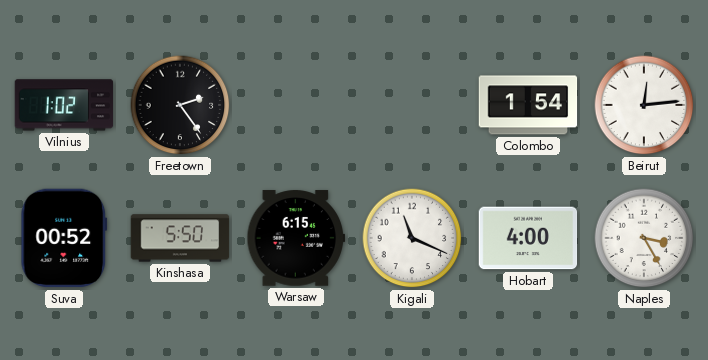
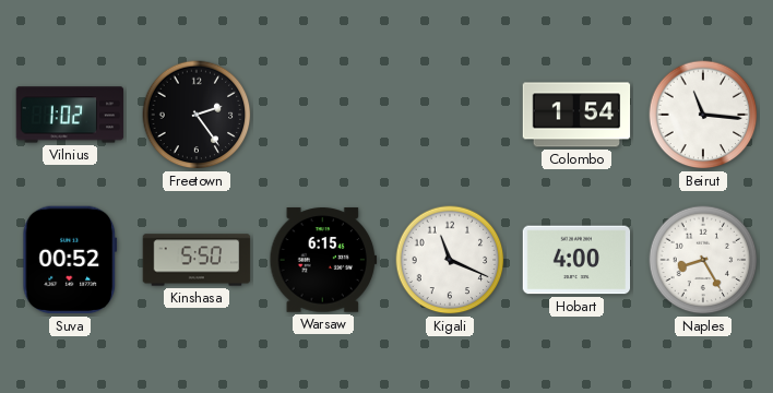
Beirut: 12:14 -> 11:16 (703, 115)
Naples: 3:25 -> 8:25 (703, 260)
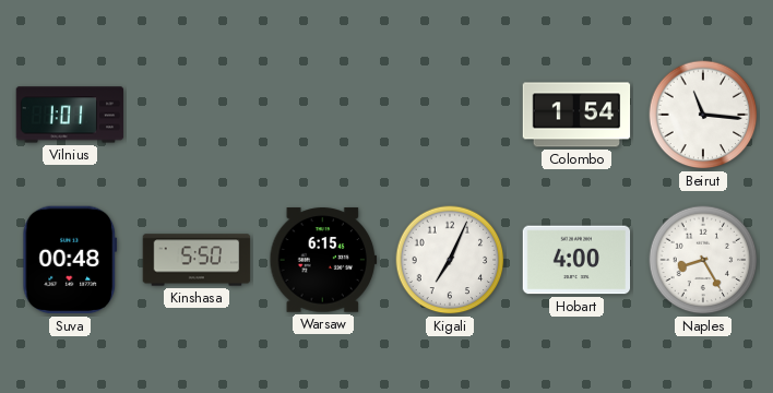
Vilnius: 1:02 -> 1:01 (70, 115)
Freetown: 2:24 -> none (197, 115)
Suva: 00:52 -> 00:48 (70, 260)
Kigali: 11:19 -> 7:04 (450, 260)
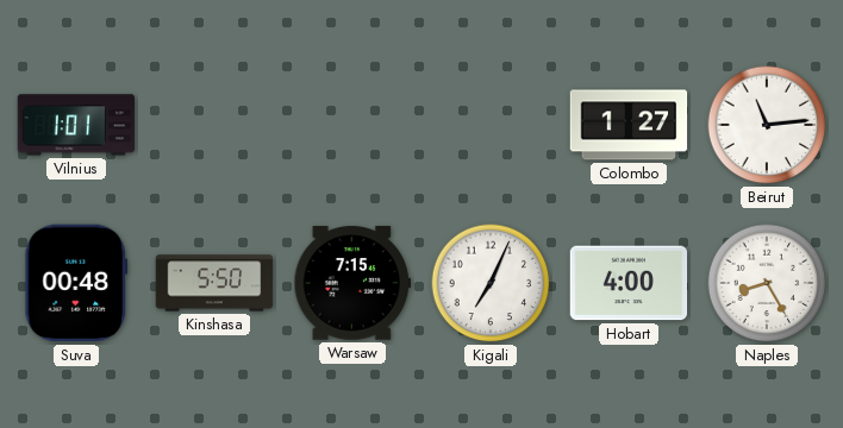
Colombo: 1:54 -> 1:27 (629, 125)
Beirut: 11:16 -> 11:14 (767, 125)
Warsaw: 6:15 -> 7:15 (352, 283)
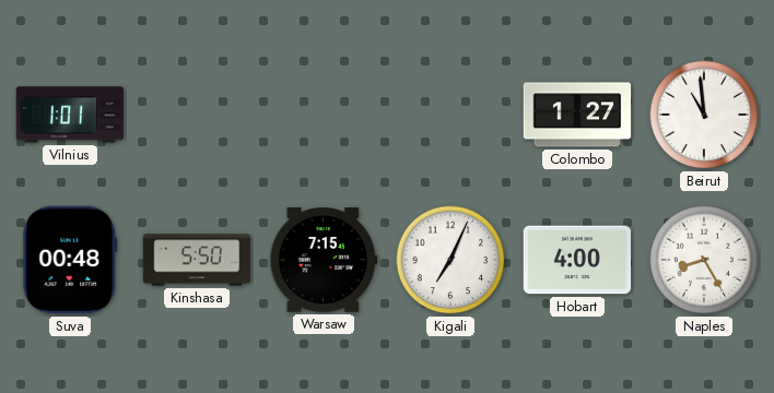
Beirut: 11:14 -> 10:59 (704, 115)
